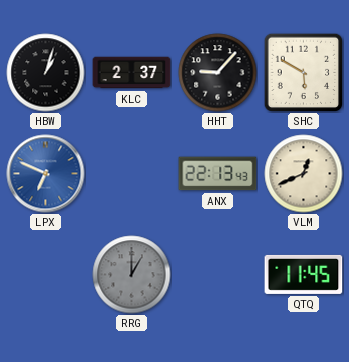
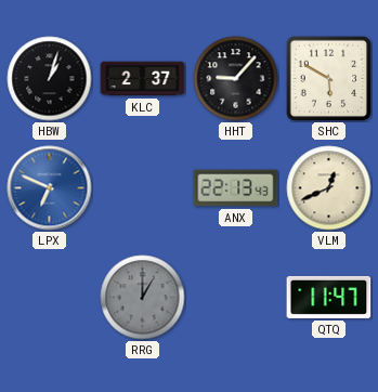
QTQ: 11:45 -> 11:47 (329, 297)
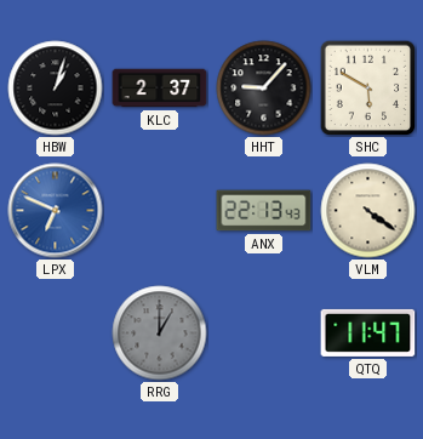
VLM: 12:41 -> 4:21 (368, 211)
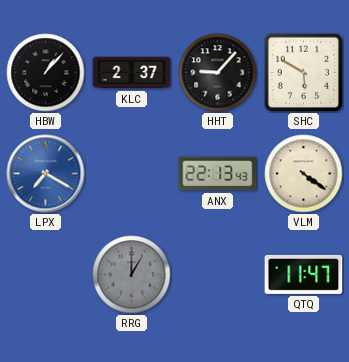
HBW: 1:03 -> 1:07 (46, 73)
LPX: 6:49 -> 7:20 (46, 174)
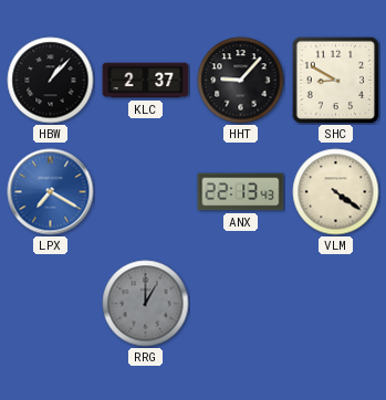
SHC: 5:50 -> 8:50 (335, 80)
QTQ: 11:47 -> none (304, 274)
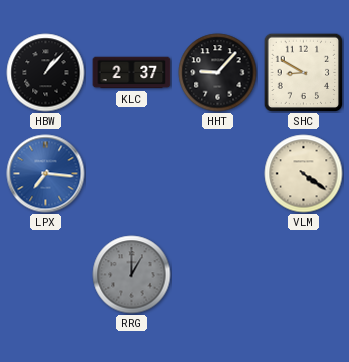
LPX: 7:20 -> 7:16 (46, 174)
ANX: 22:13 -> none (241, 192)
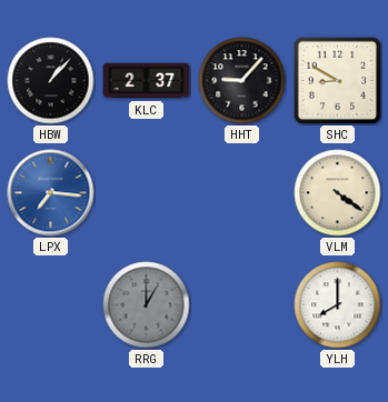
YLH: none -> 8:00 (338, 305)
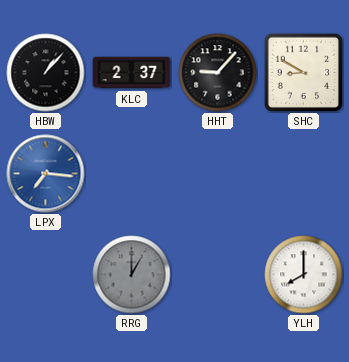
VLM: 4:21 -> none (338, 193)
